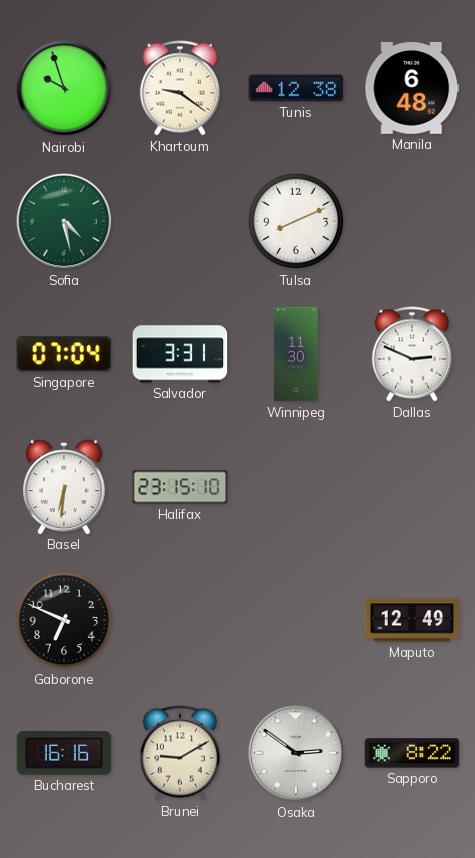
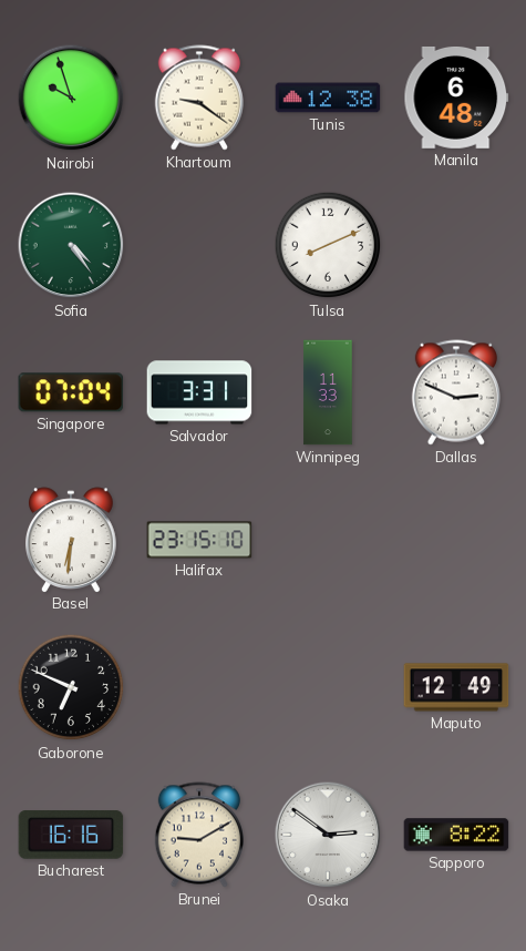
Sofia: 4:28 -> 4:24 (71, 245)
Winnipeg: 11:30 -> 11:33 (328, 392)
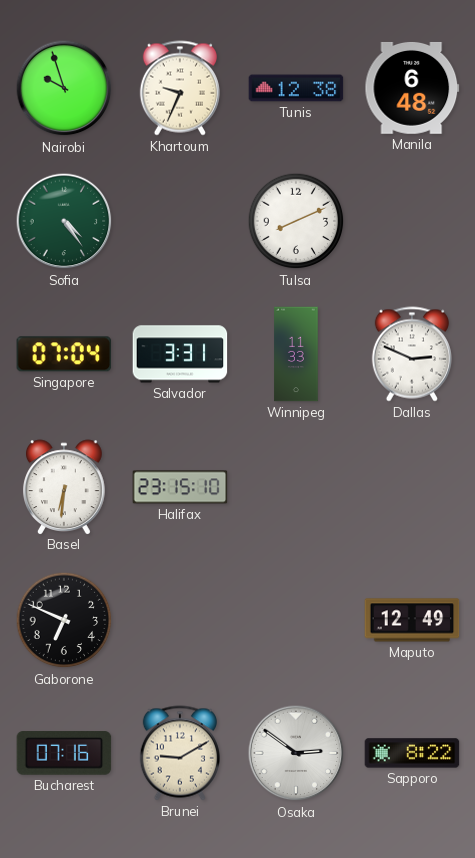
Khartoum: 9:21 -> 9:34 (180, 88)
Bucharest: 16:16 -> 07:16 (64, 753)
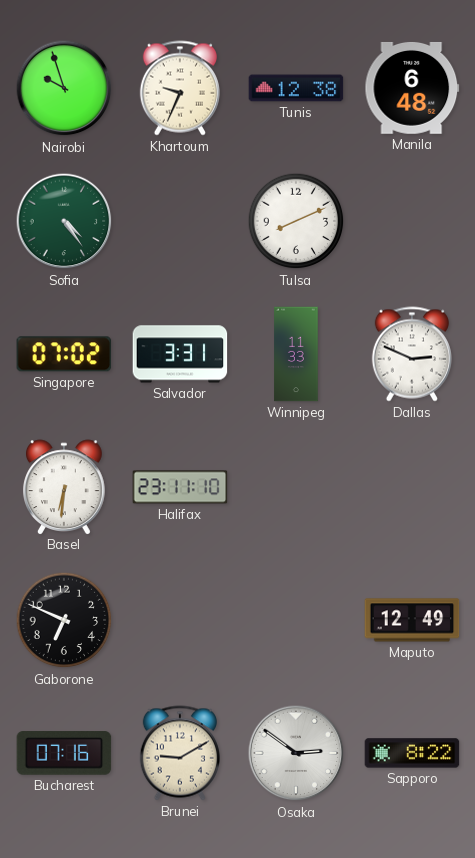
Singapore: 07:04 -> 07:02 (64, 354)
Halifax: 23:15 -> 23:11 (180, 487)
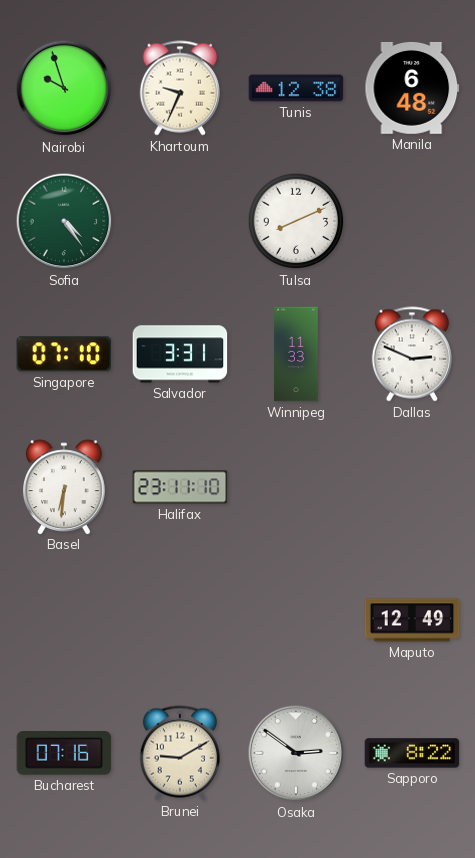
Singapore: 07:02 -> 07:10 (64, 354)
Gaborone: 6:49 -> none (64, 620)
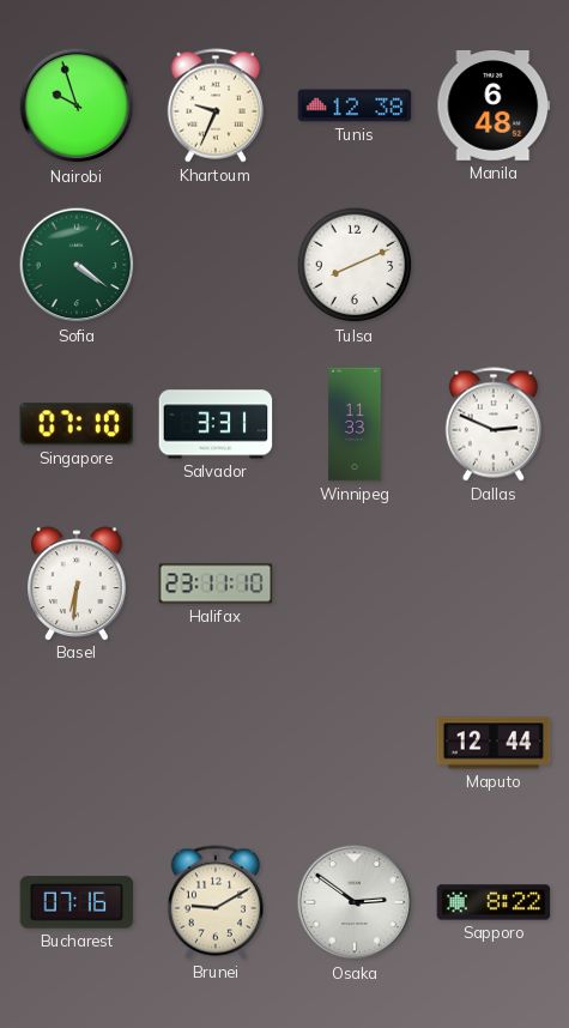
Sofia: 4:24 -> 4:21 (77, 265)
Maputo: 12:49 -> 12:44 (494, 743)
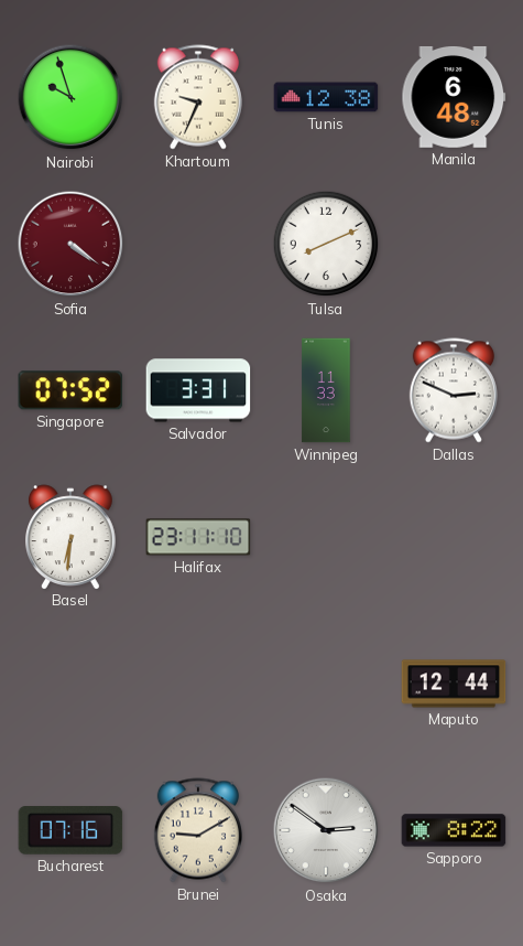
Sofia dial: green -> burgundy (70, 244)
Singapore: 07:10 -> 07:52 (70, 390)
